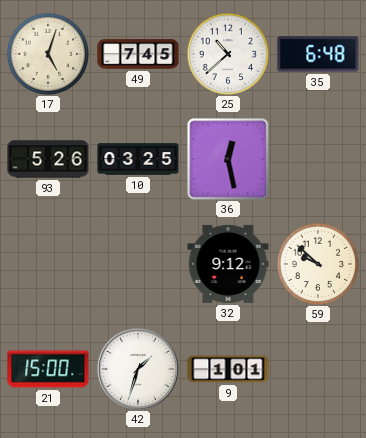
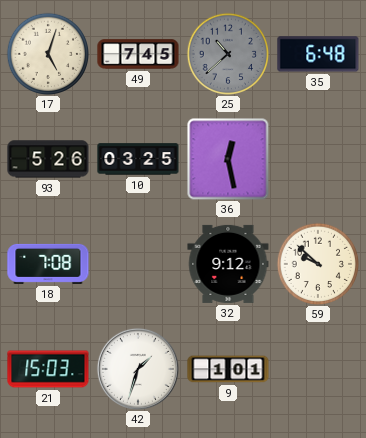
25 dial: white -> grey (228, 54)
18: none -> 7:08 (48, 264)
21: 15:00 -> 15:03 (48, 369)
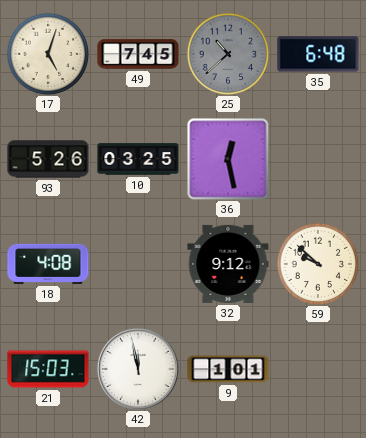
18: 7:08 -> 4:08 (48, 264)
42: 1:33 -> 11:58 (138, 369)
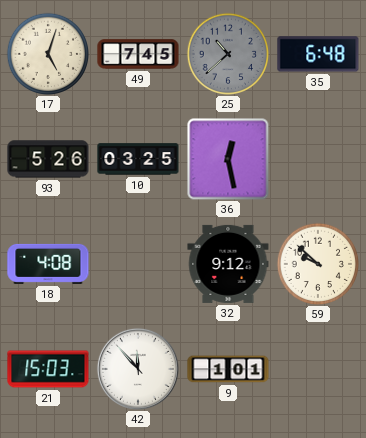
42: 11:58 -> 11:53 (138, 369)
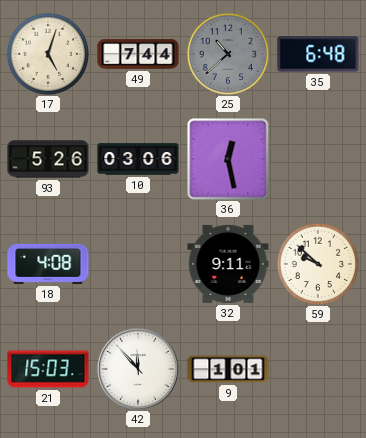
49: 7:45 -> 7:44 (138, 54)
10: 03:25 -> 03:06 (138, 159)
32: 9:12 -> 9:11 (228, 264)
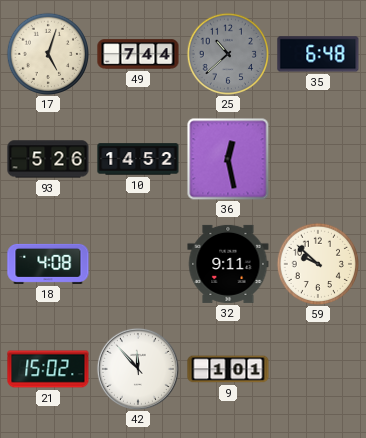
10: 03:06 -> 14:52 (138, 159)
21: 15:03 -> 15:02 (48, 369)
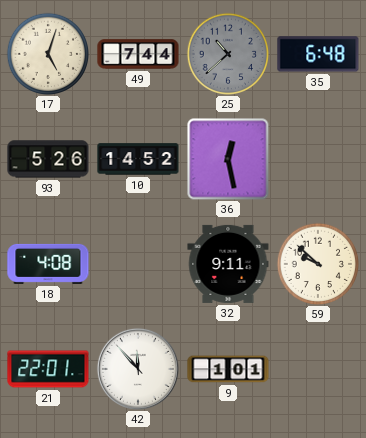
21: 15:02 -> 22:01 (48, 369)
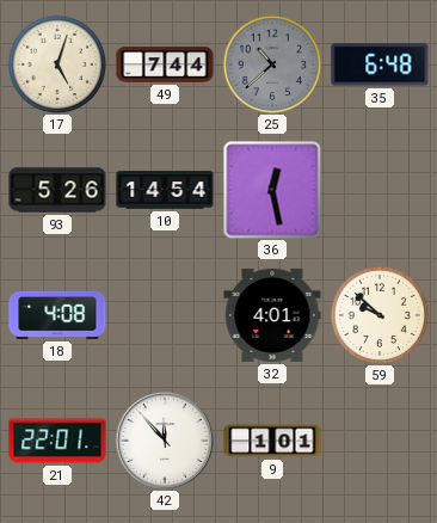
10: 14:52 -> 14:54 (165, 190)
32: 9:11 -> 4:01 (272, 315)
